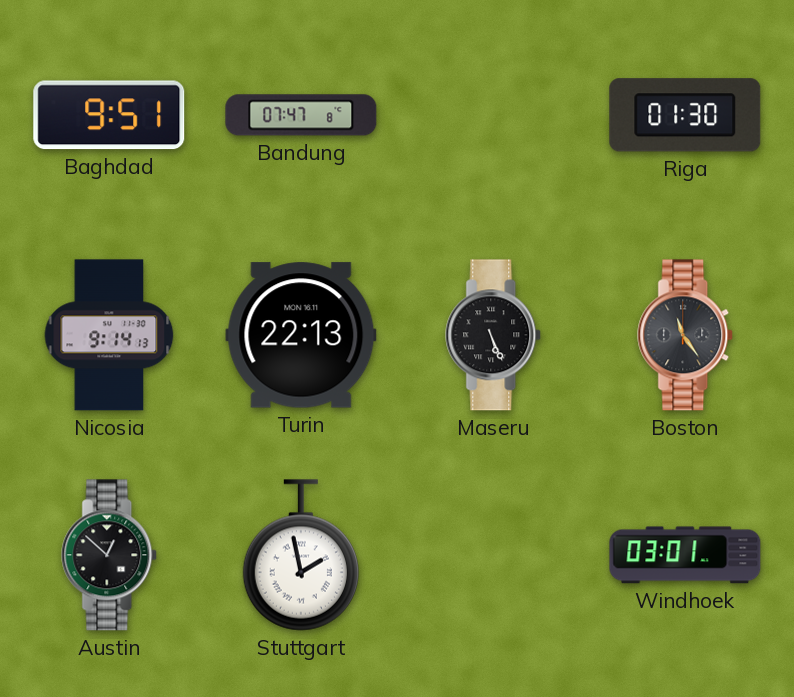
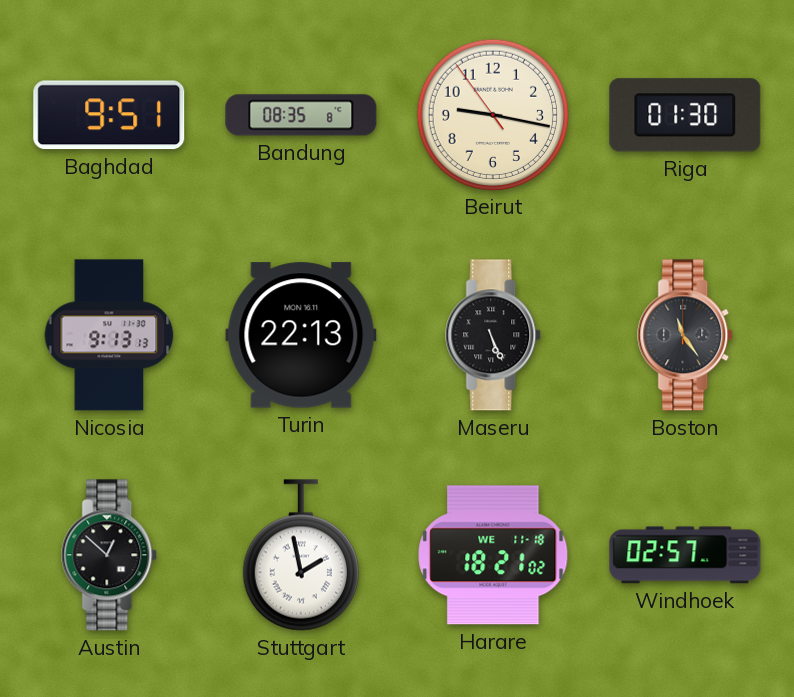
Bandung: 07:47 -> 08:35 (301, 115)
Beirut: none -> 9:16 (492, 114)
Nicosia: 9:14 -> 9:13 (109, 335)
Harare: none -> 18:21 (493, 555)
Windhoek: 03:01 -> 02:57 (685, 555)
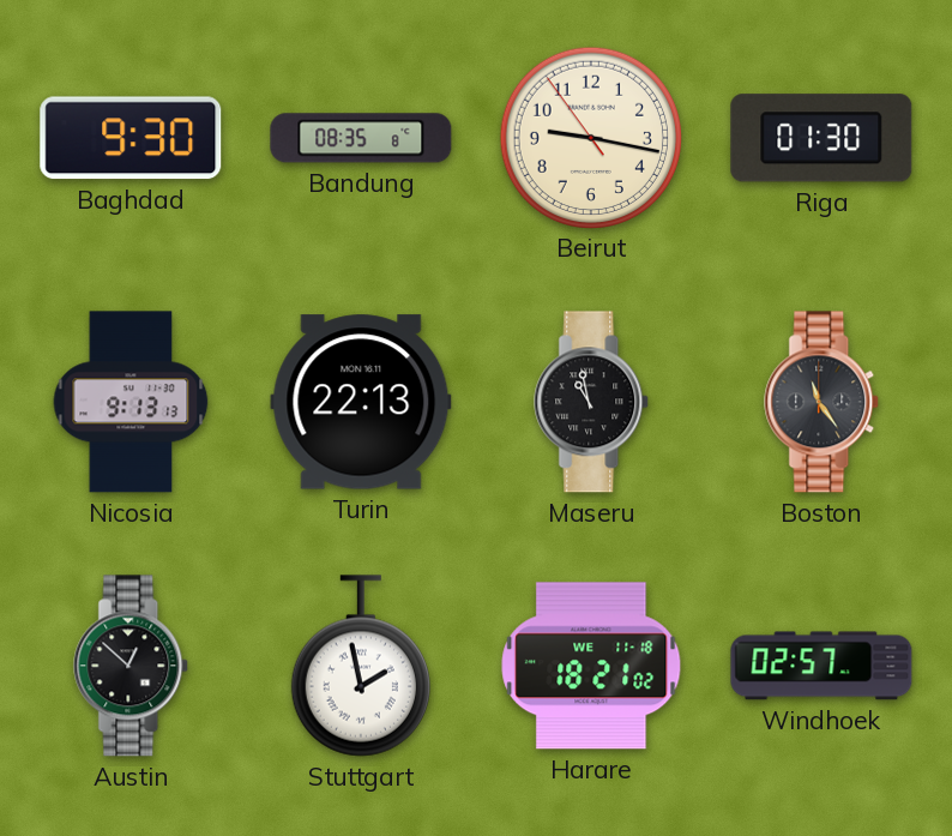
Baghdad: 9:51 -> 9:30 (131, 138)
Maseru: 5:26 -> 10:58 (592, 402)
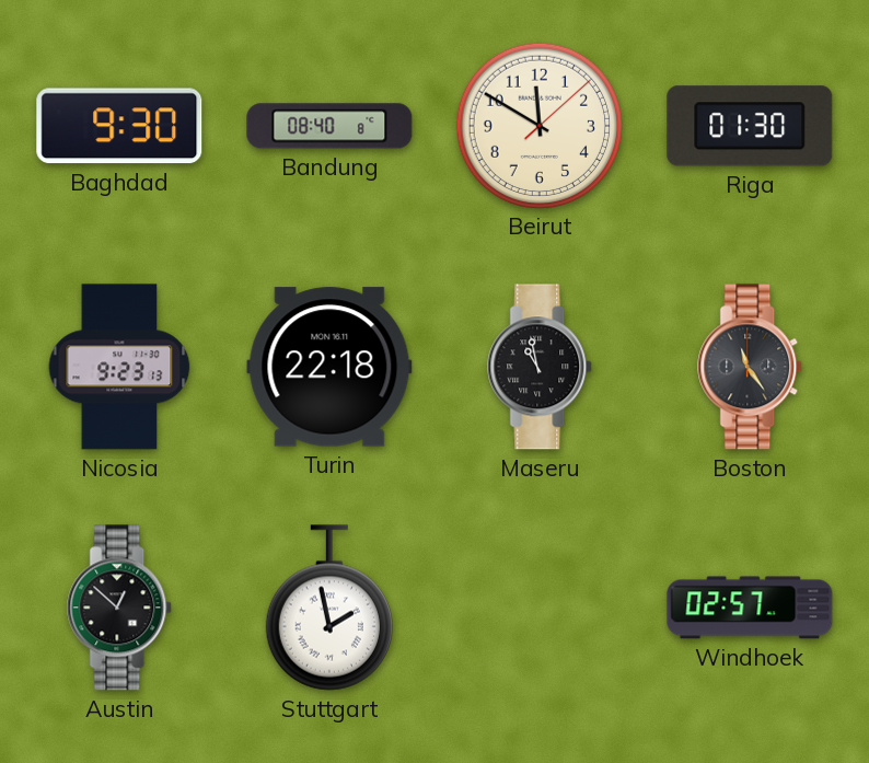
Bandung: 08:35 -> 08:40 (329, 126)
Beirut: 9:16 -> 11:50 (538, 125)
Nicosia: 9:13 -> 9:23 (119, 367)
Turin: 22:13 -> 22:18 (329, 367)
Harare: 18:21 -> none (591, 666)
